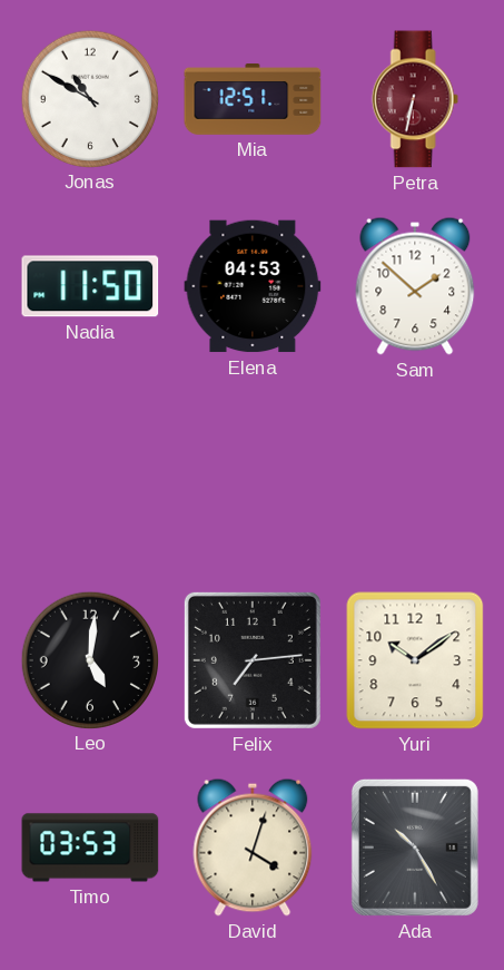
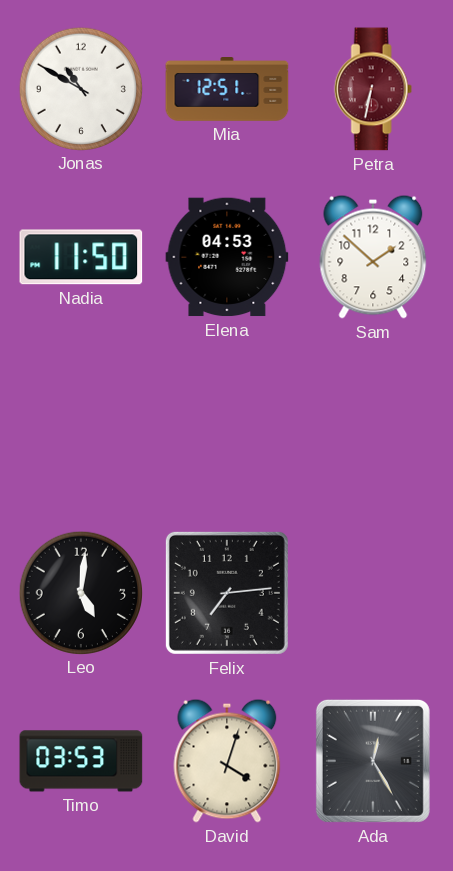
Yuri: 10:09 -> none (415, 660)
Ada: 10:25 -> 12:25 (373, 761)
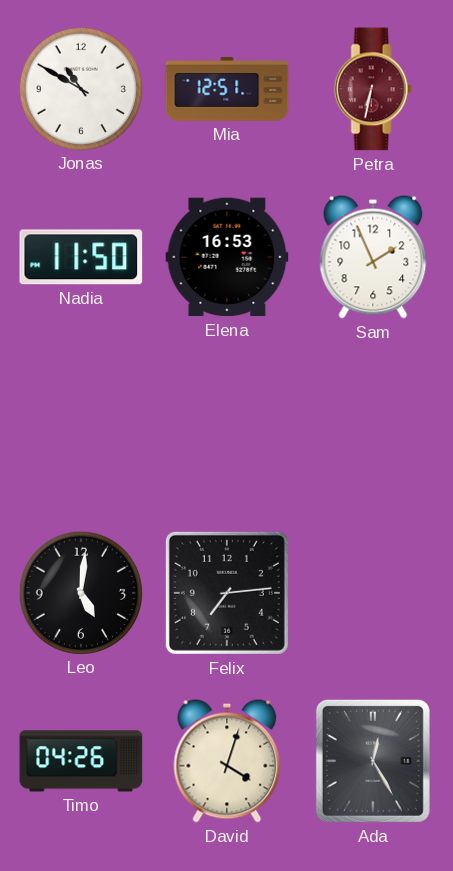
Elena: 04:53 -> 16:53 (227, 257)
Sam: 1:52 -> 1:56 (373, 257)
Timo: 03:53 -> 04:26 (81, 761)
